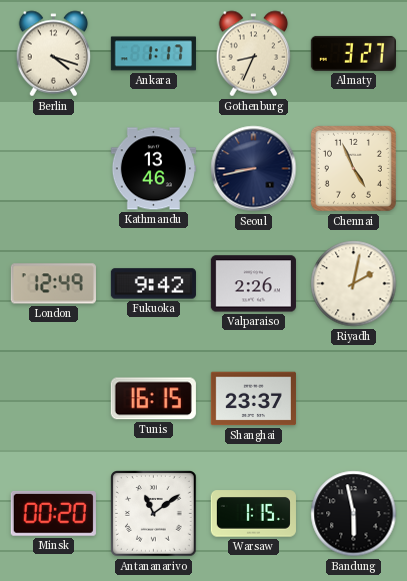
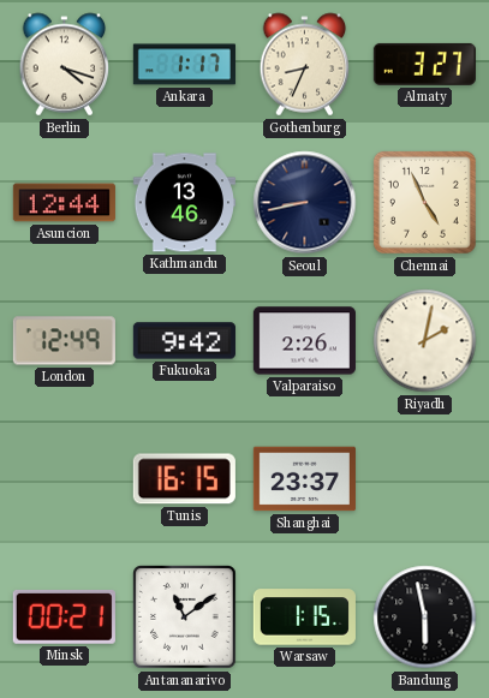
Asuncion: none -> 12:44 (64, 203)
Minsk: 00:20 -> 00:21 (64, 616)
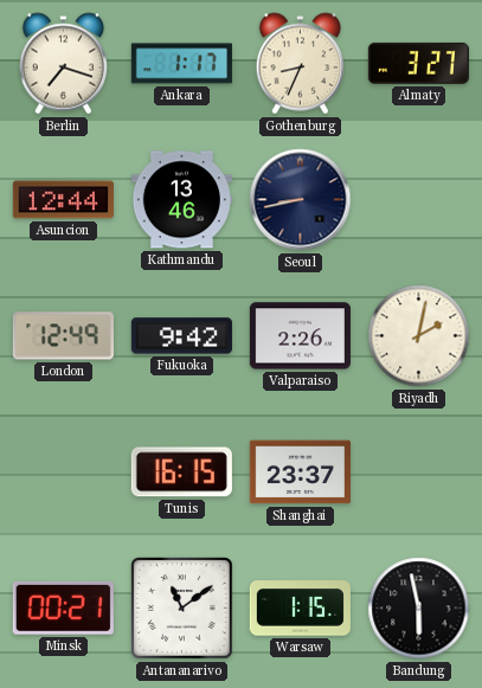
Berlin: 4:18 -> 7:18 (64, 64)
Chennai: 4:56 -> none (424, 202)
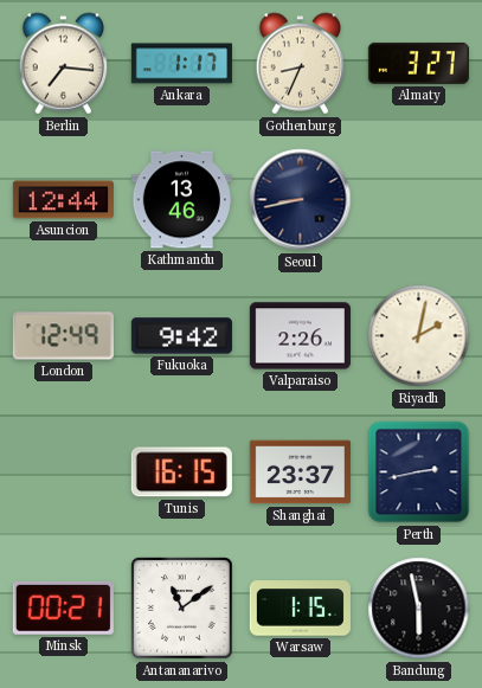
Berlin: 7:18 -> 7:16 (64, 64)
Perth: none -> 2:43 (419, 472)
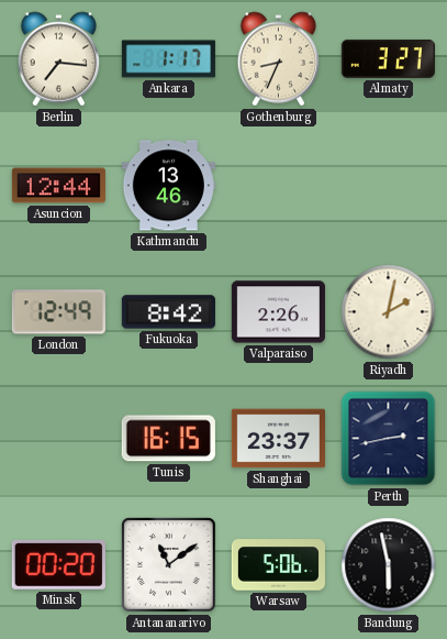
Seoul: 8:43 -> none (301, 200)
Fukuoka: 9:42 -> 8:42 (168, 312)
Minsk: 00:21 -> 00:20 (58, 564)
Warsaw: 1:15 -> 5:06 (278, 565)
